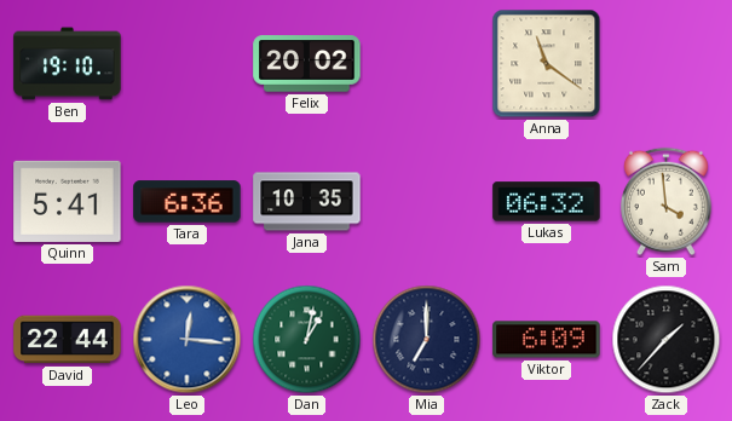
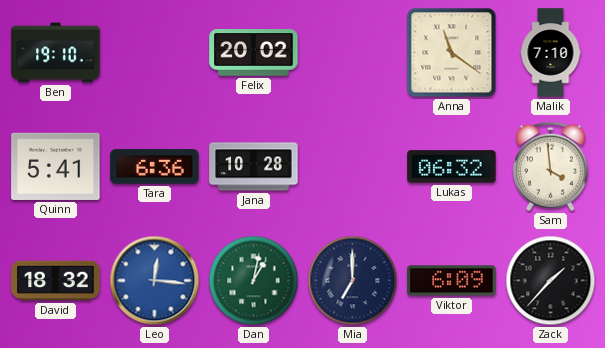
Malik: none -> 7:10 (551, 53)
Jana: 10:35 -> 10:28 (254, 167)
David: 22:44 -> 18:32 (56, 281)
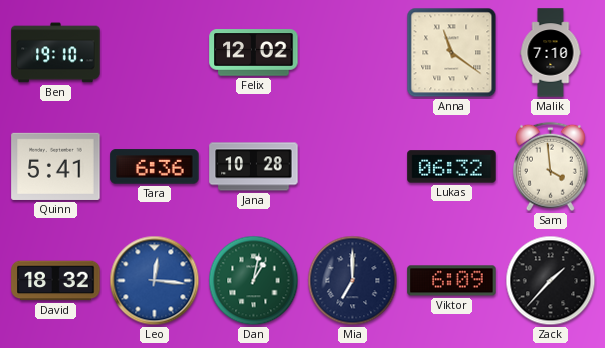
Felix: 20:02 -> 12:02 (254, 53)
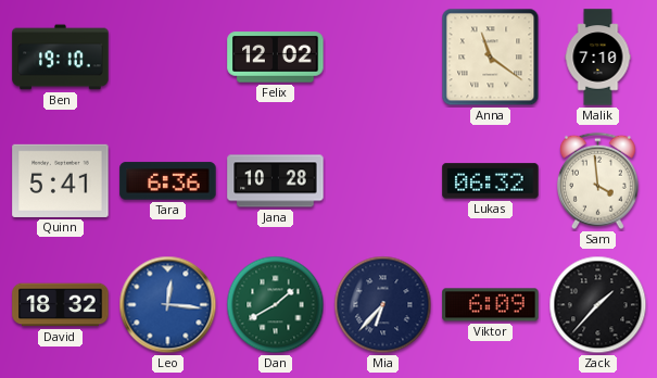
Dan: 1:02 -> 1:40 (276, 305)
Mia: 7:00 -> 6:37 (383, 305)
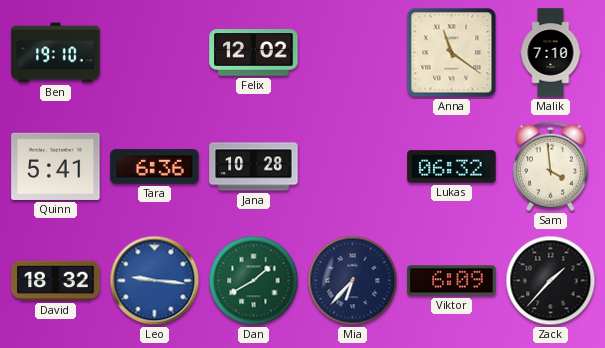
Leo: 12:16 -> 9:16 (155, 281)
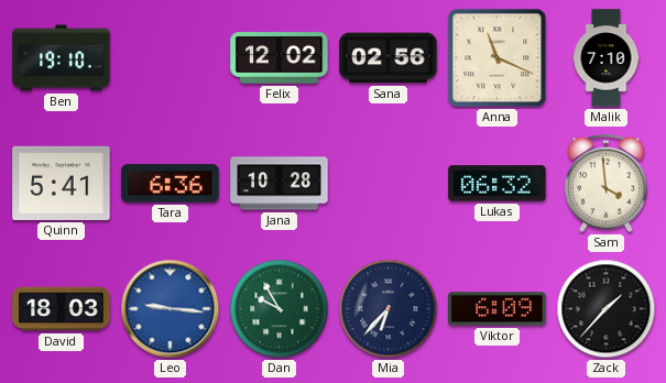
Sana: none -> 02:56 (389, 58)
Anna: 11:21 -> 11:19 (498, 58)
David: 18:32 -> 18:03 (62, 309)
Dan: 1:40 -> 9:55 (280, 309)
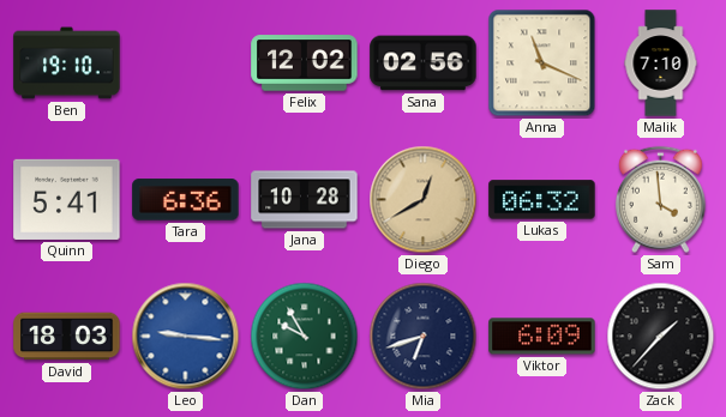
Diego: none -> 12:40 (424, 200)
Mia: 6:37 -> 6:42 (424, 337)
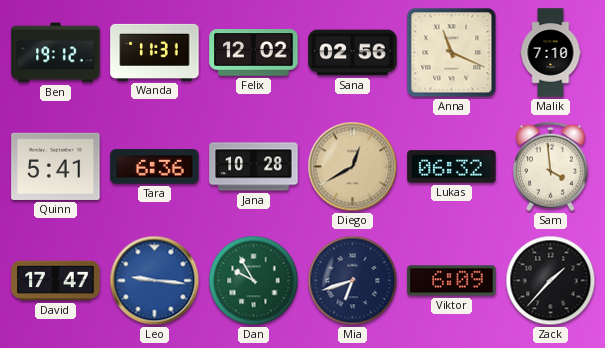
Ben: 19:10 -> 19:12 (56, 53)
Wanda: none -> 11:31 (155, 52)
David: 18:03 -> 17:47 (56, 281)
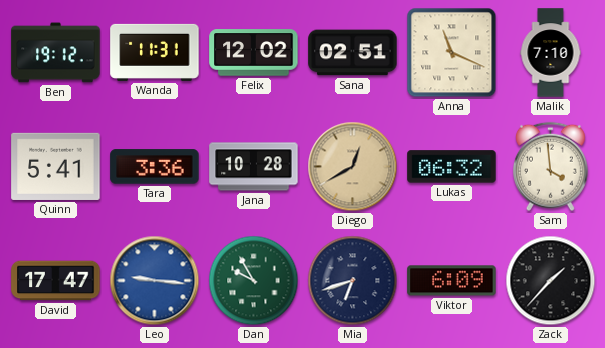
Sana: 02:56 -> 02:51 (353, 53)
Tara: 6:36 -> 3:36 (155, 167)
